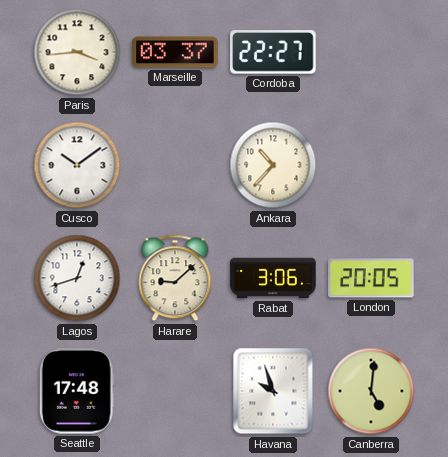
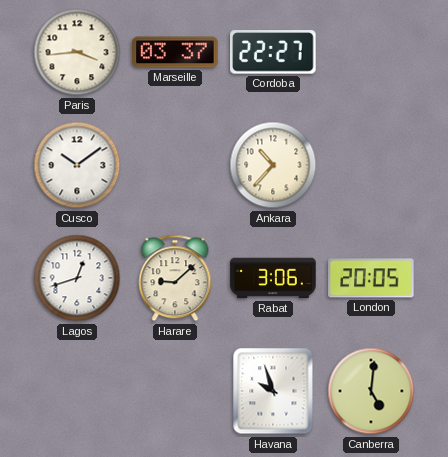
Seattle: 17:48 -> none (77, 391)
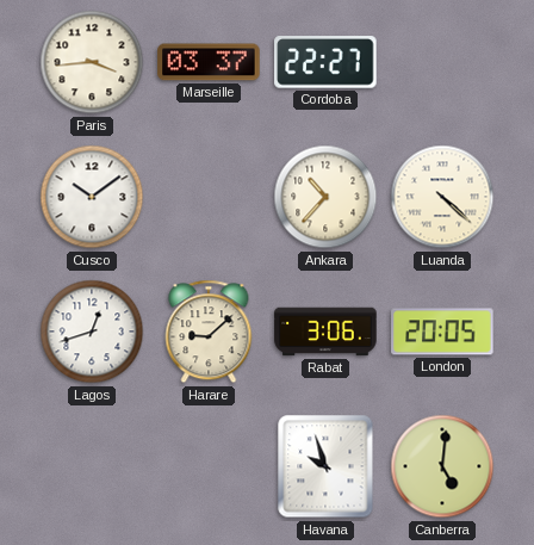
Luanda: none -> 4:22 (442, 197)
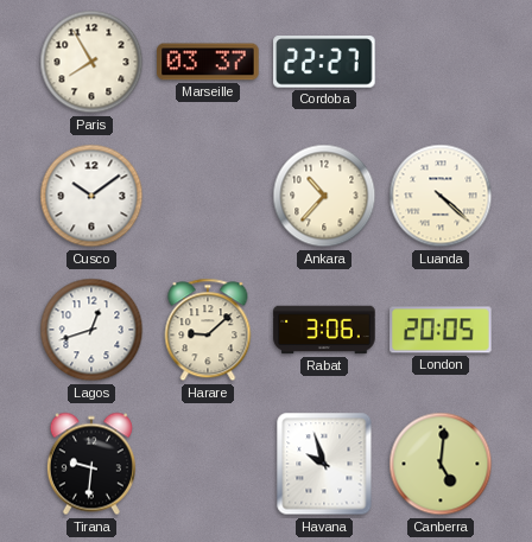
Paris: 3:44 -> 7:55 (91, 62)
Tirana: none -> 9:31 (91, 464)
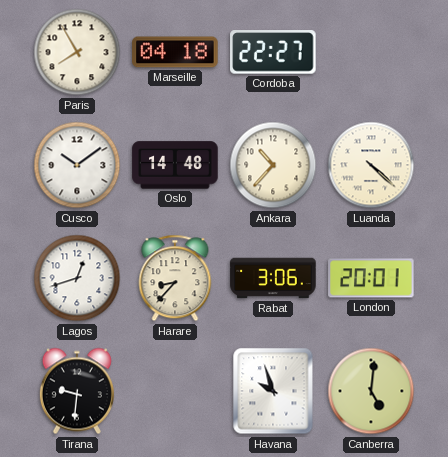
Marseille: 03:37 -> 04:18 (175, 52)
Oslo: none -> 14:48 (175, 165)
Harare: 9:08 -> 8:37 (175, 278)
London: 20:05 -> 20:01 (371, 278)
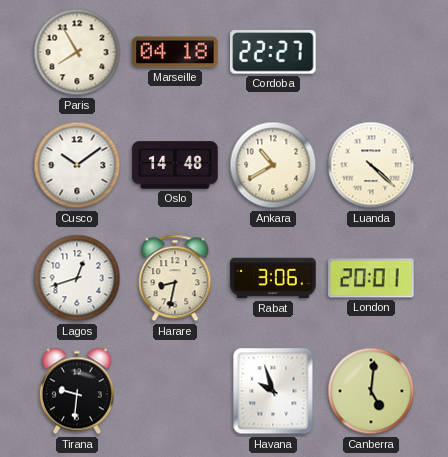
Ankara: 10:37 -> 10:40 (273, 165)
Harare: 8:37 -> 8:32 (175, 278)
